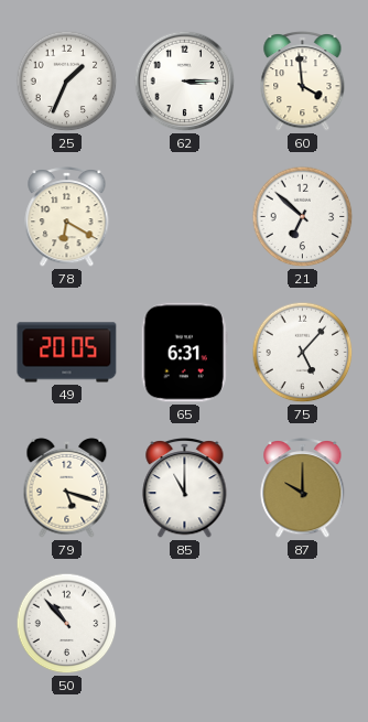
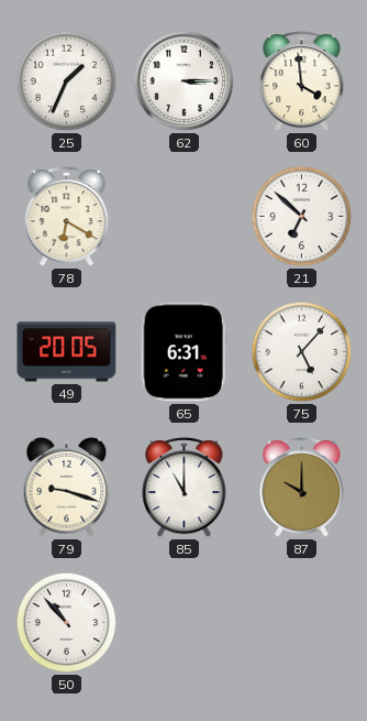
79: 5:18 -> 9:18 (67, 487)
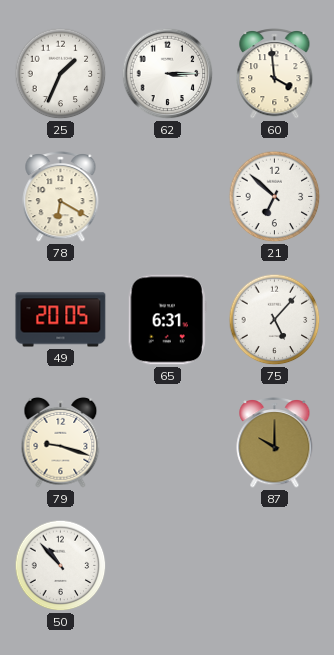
85: 11:00 -> none (185, 488)
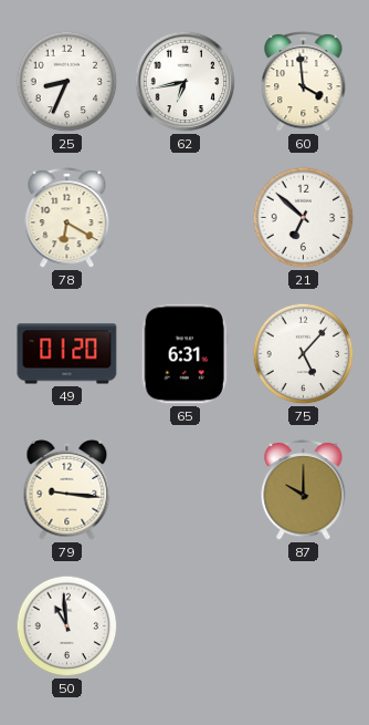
25: 1:34 -> 8:34 (67, 82)
62: 3:15 -> 6:43 (186, 82)
49: 20:05 -> 01:20 (67, 354)
79: 9:18 -> 9:16 (67, 489)
50: 10:53 -> 10:59 (67, 626)
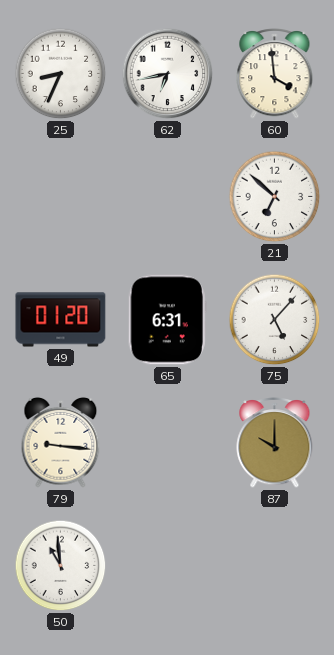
78: 6:20 -> none (67, 218)
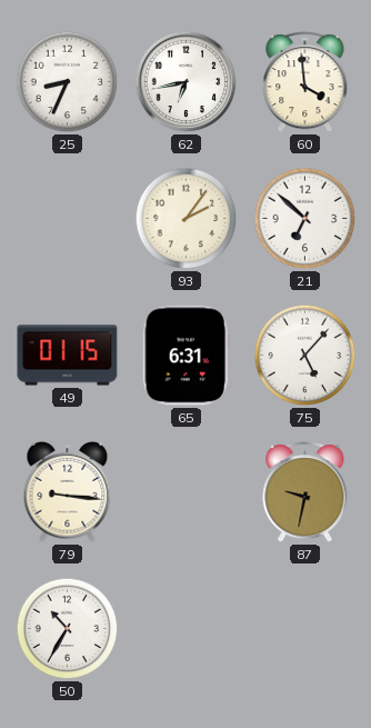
93: none -> 2:06 (187, 219)
49: 01:20 -> 01:15 (68, 356)
87: 10:00 -> 9:32 (305, 492)
50: 10:59 -> 10:35 (68, 629)
